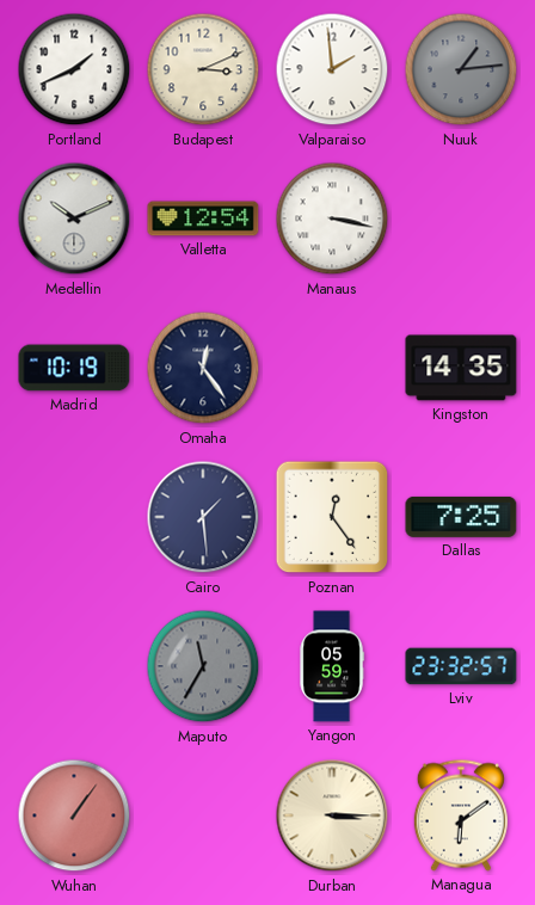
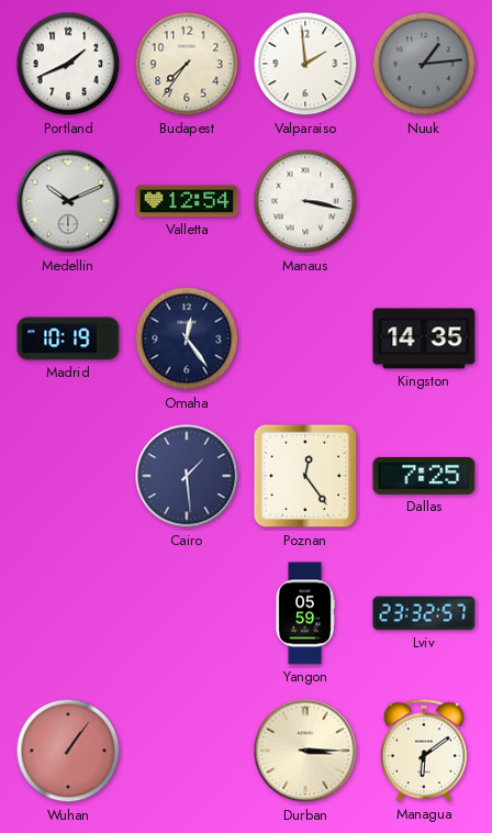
Budapest: 3:11 -> 7:36 (187, 64)
Maputo: 11:35 -> none (203, 666)
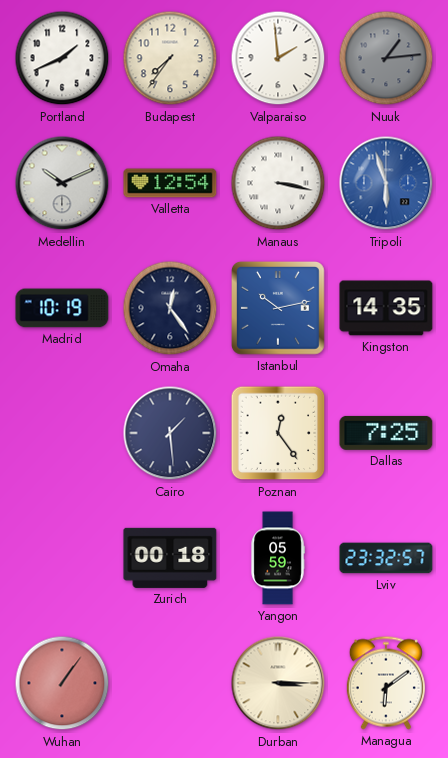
Tripoli: none -> 5:57 (386, 183)
Istanbul: none -> 10:13 (279, 309)
Zurich: none -> 00:18 (170, 558)
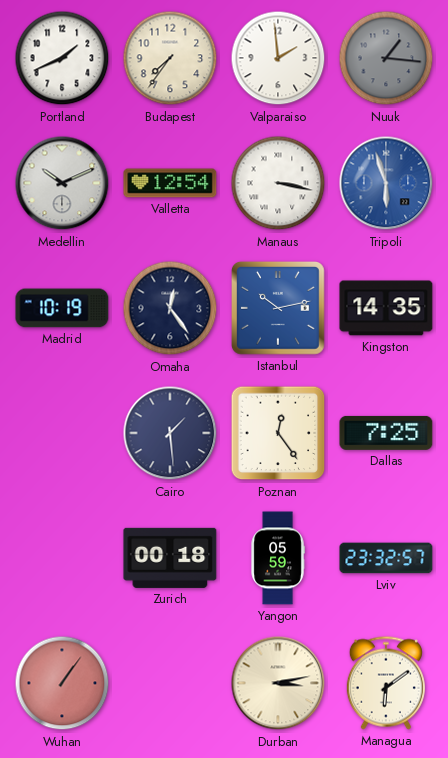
Nuuk: 1:14 -> 1:16 (386, 58)
Durban: 3:15 -> 3:13 (278, 683)
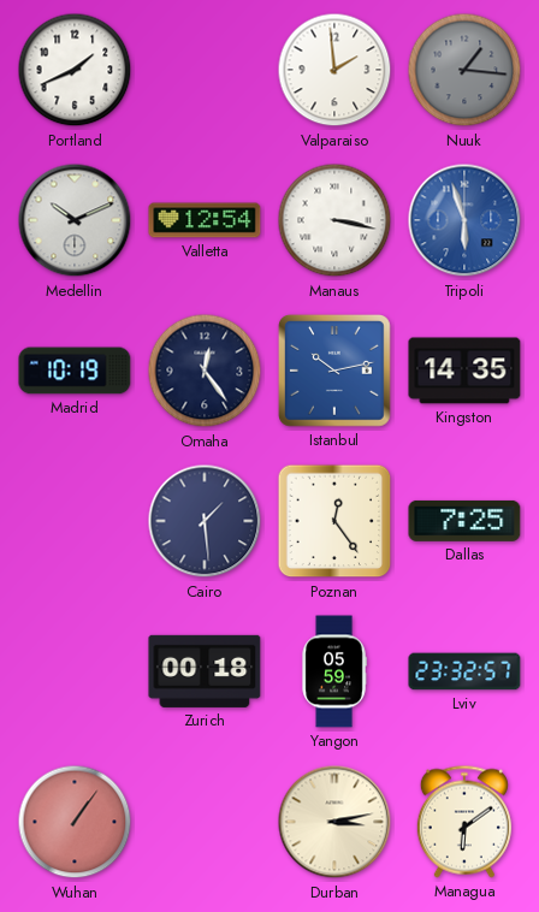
Budapest: 7:36 -> none (170, 58)
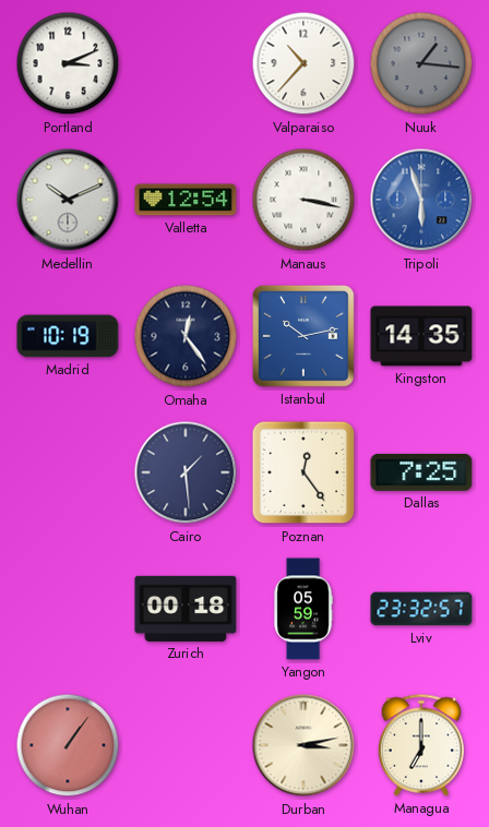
Portland: 1:41 -> 3:11 (68, 63)
Valparaiso: 1:59 -> 10:37 (303, 63)
Managua: 6:09 -> 7:00 (421, 745)
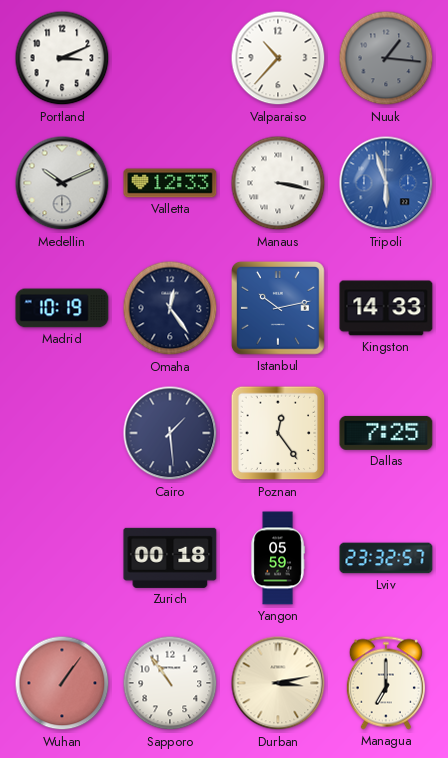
Valletta: 12:54 -> 12:33 (170, 183)
Kingston: 14:35 -> 14:33 (386, 308)
Sapporo: none -> 10:54 (170, 683)
